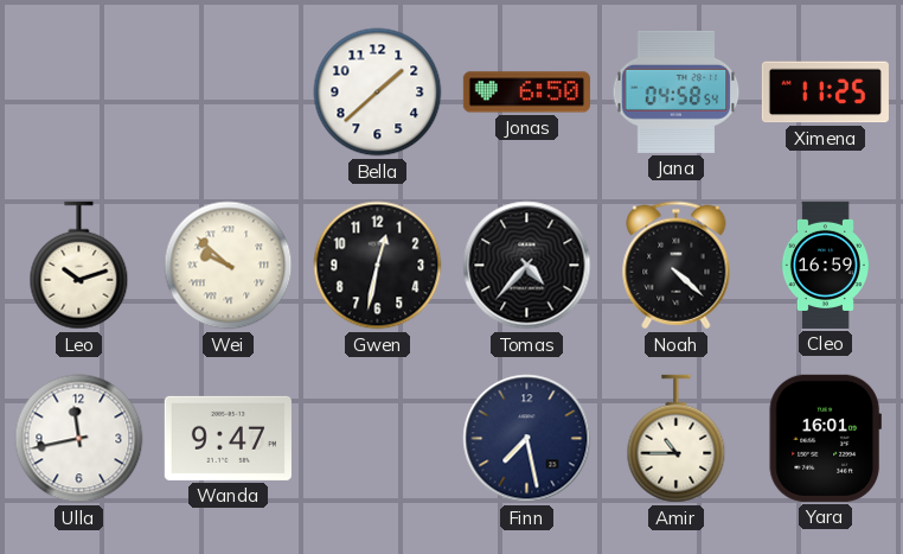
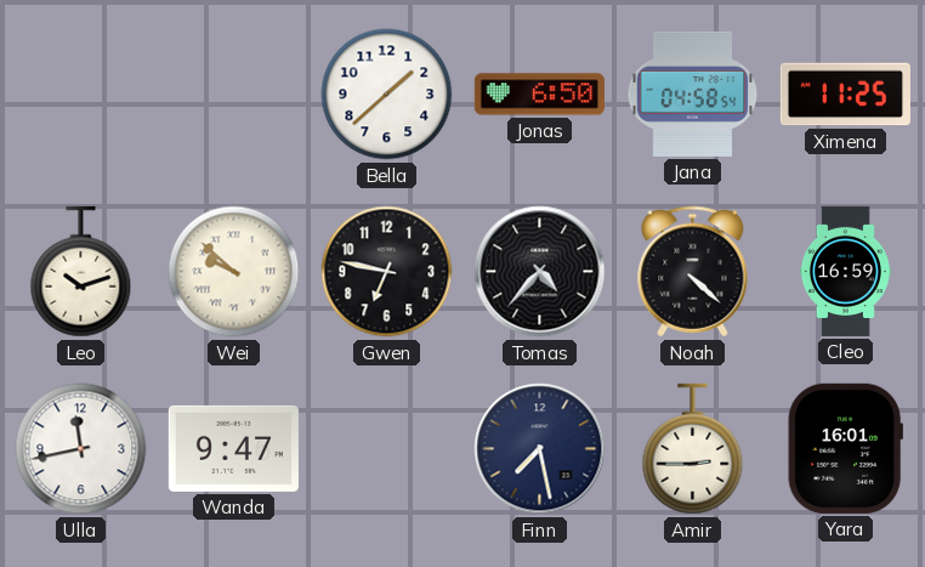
Gwen: 12:32 -> 6:47 (387, 272)
Amir: 10:45 -> 2:45 (693, 449)
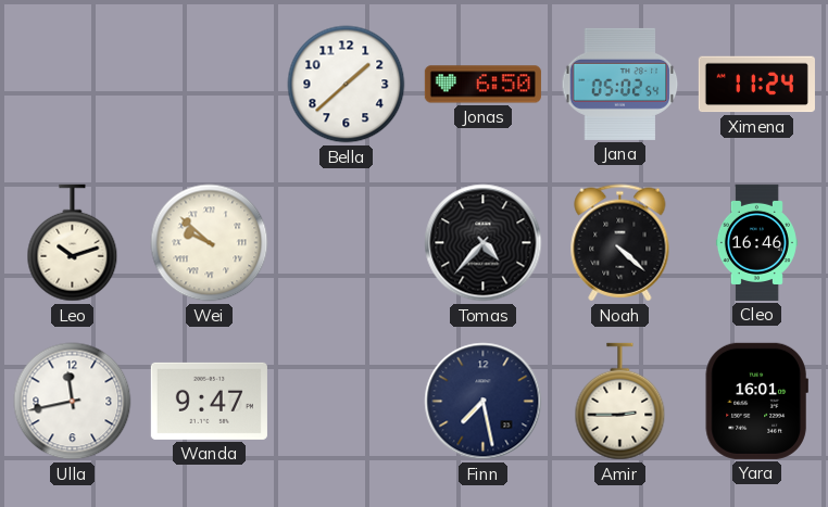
Jana: 04:58 -> 05:02 (620, 84)
Ximena: 11:25 -> 11:24 (756, 85)
Gwen: 6:47 -> none (387, 272)
Cleo: 16:59 -> 16:46 (756, 242)
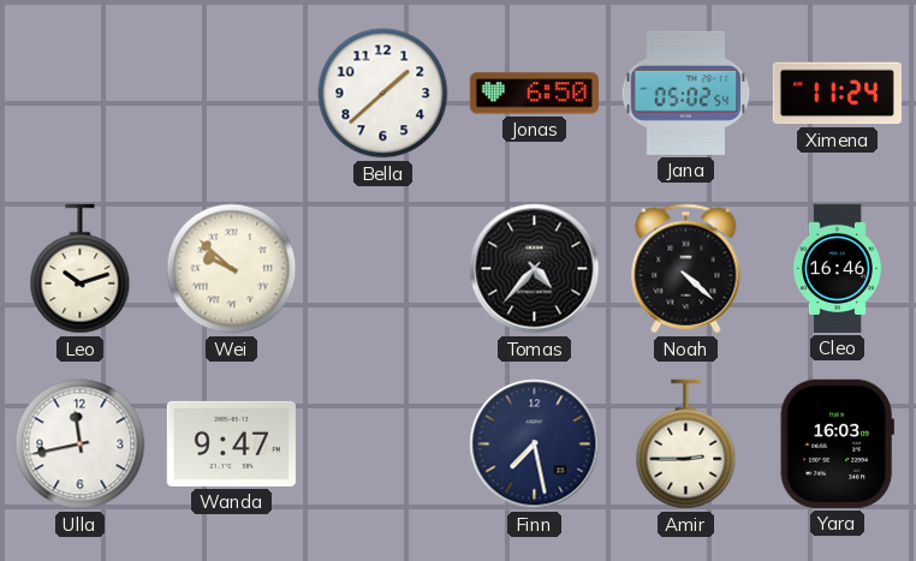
Yara: 16:01 -> 16:03 (837, 443)
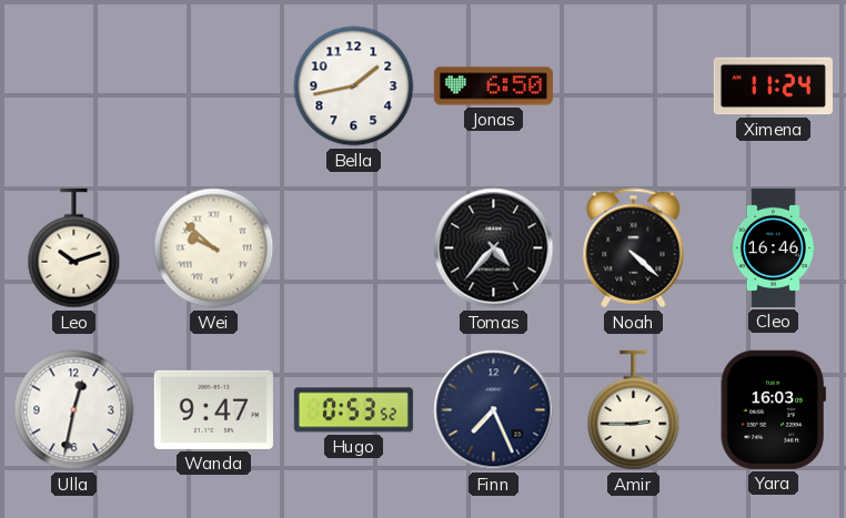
Bella: 1:38 -> 1:43 (354, 87)
Jana: 05:02 -> none (686, 92)
Ulla: 11:43 -> 12:32 (74, 410)
Hugo: none -> 0:53 (353, 410)
Finn: 7:28 -> 7:26 (494, 410)
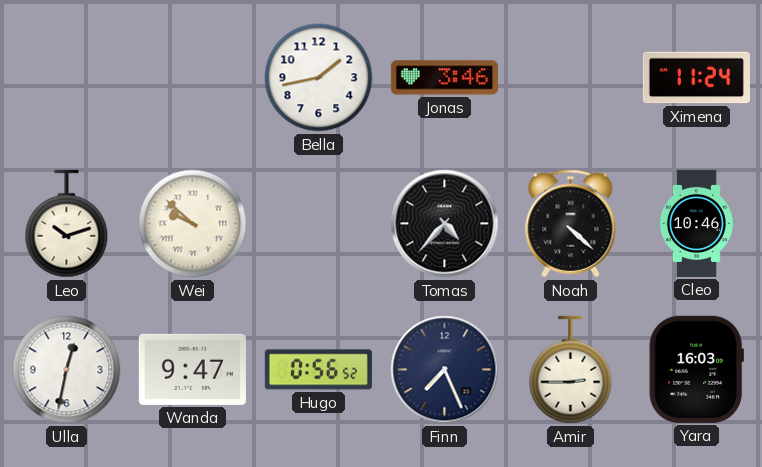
Jonas: 6:50 -> 3:46 (444, 78)
Cleo: 16:46 -> 10:46 (696, 223)
Hugo: 0:53 -> 0:56 (318, 370)
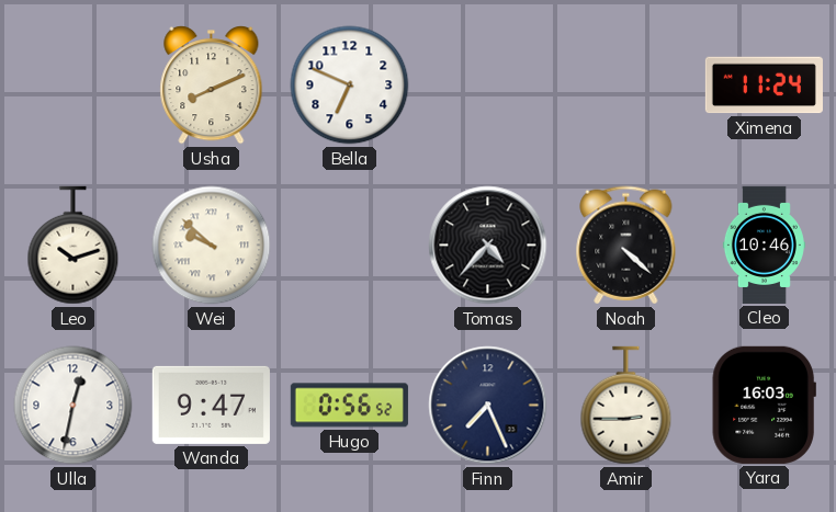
Usha: none -> 8:11 (212, 86)
Bella: 1:43 -> 6:49 (350, 86)
Jonas: 3:46 -> none (444, 78)
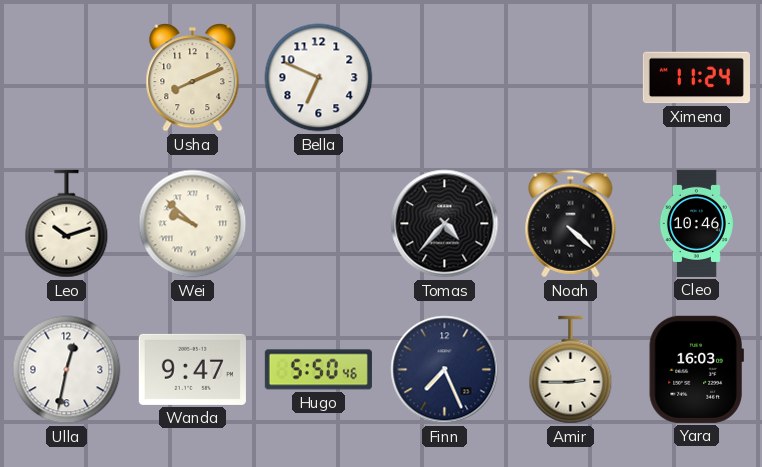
Hugo: 0:56 -> 5:50 (318, 370)
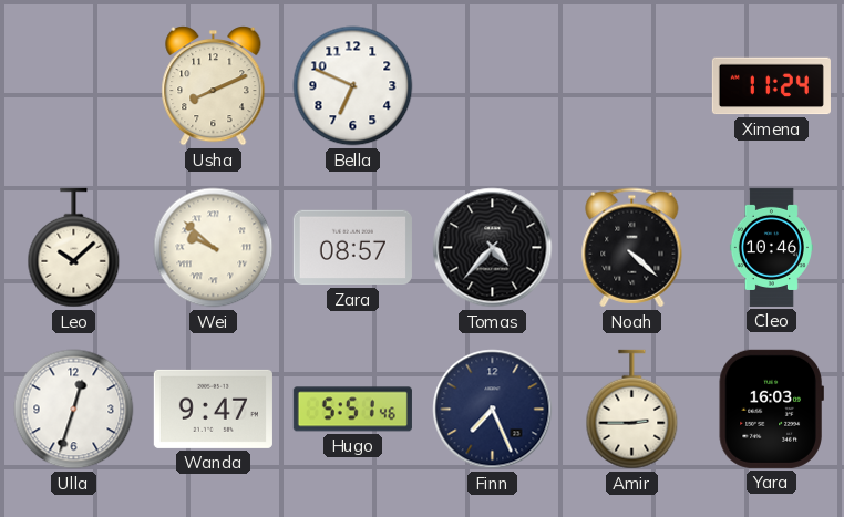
Leo: 10:12 -> 10:08 (74, 248)
Zara: none -> 08:57 (352, 248)
Ulla: 12:32 -> 12:33 (74, 410)
Hugo: 5:50 -> 5:51 (352, 410)
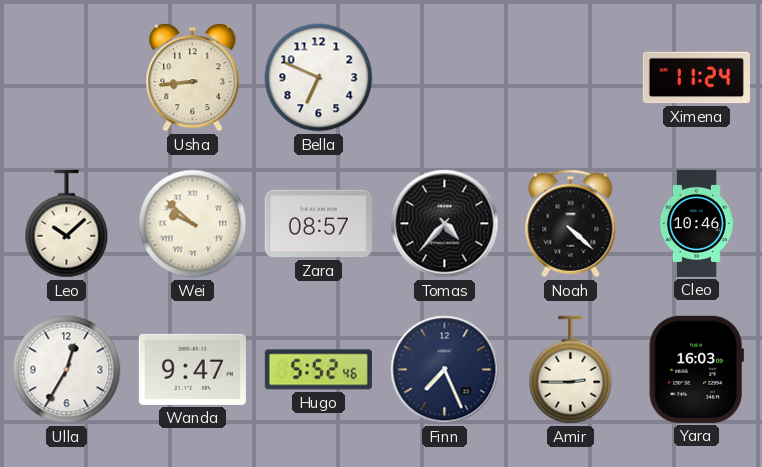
Usha: 8:11 -> 8:44 (193, 78)
Ulla: 12:33 -> 12:35 (67, 370)
Hugo: 5:51 -> 5:52 (318, 370)
